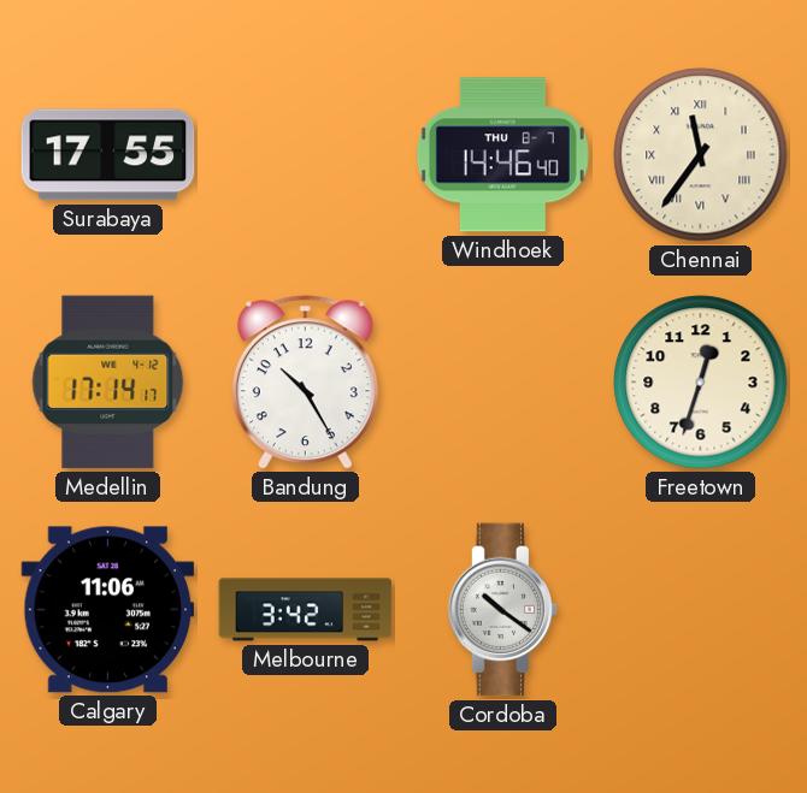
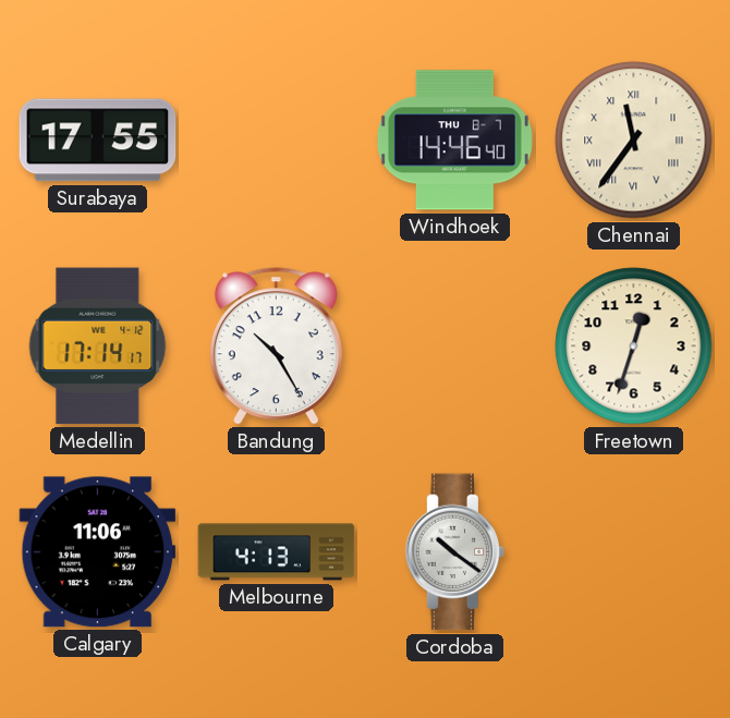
Melbourne: 3:42 -> 4:13 (277, 552)
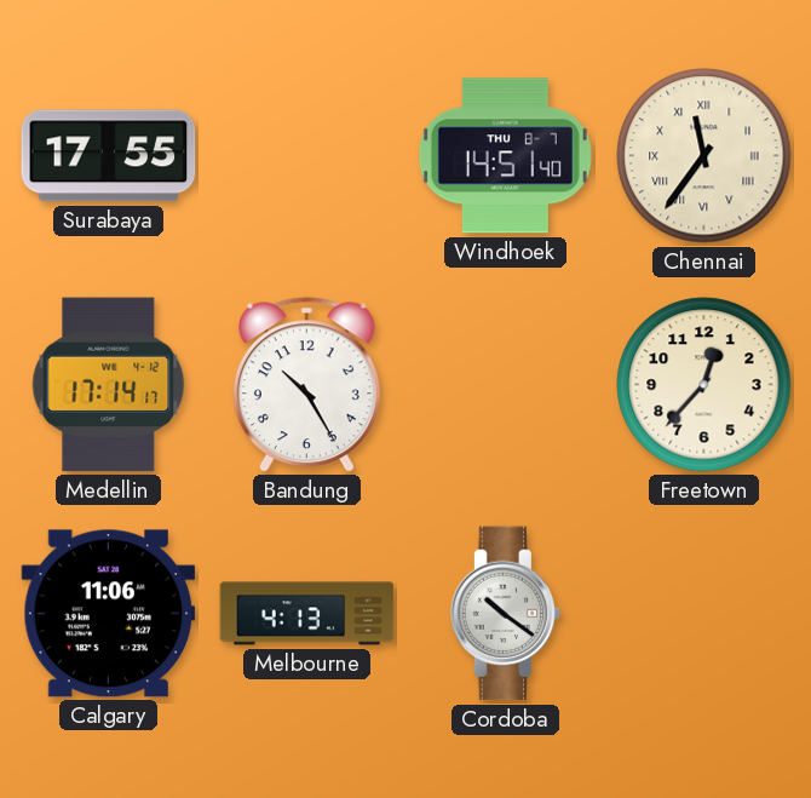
Windhoek: 14:46 -> 14:51 (505, 156)
Freetown: 12:33 -> 12:37 (704, 385)
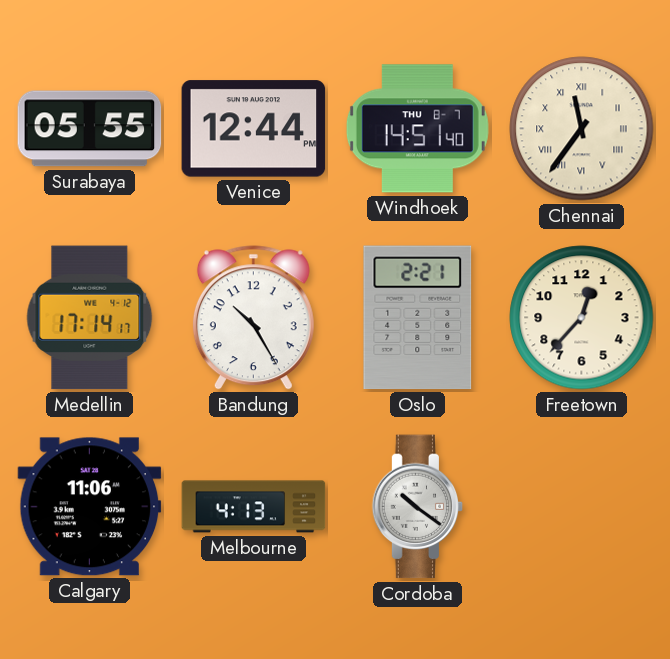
Surabaya: 17:55 -> 05:55 (90, 129)
Venice: none -> 12:44 (254, 129)
Oslo: none -> 2:21 (418, 318)
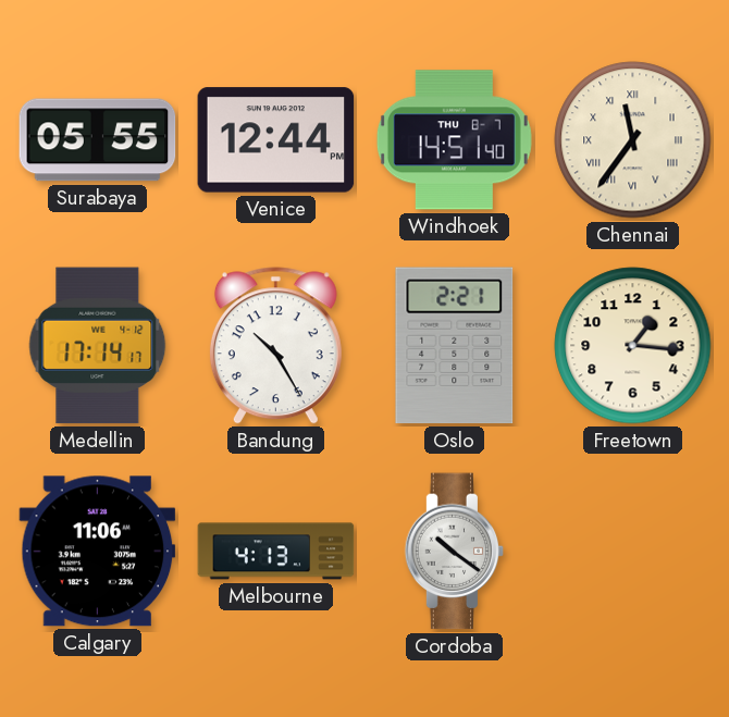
Freetown: 12:37 -> 1:16 (633, 346)
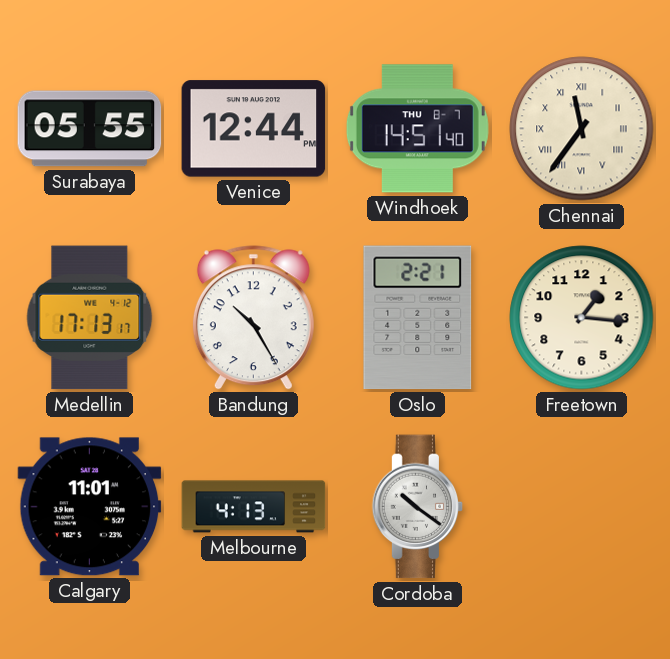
Medellin: 17:14 -> 17:13 (90, 318)
Calgary: 11:06 -> 11:01 (90, 507)
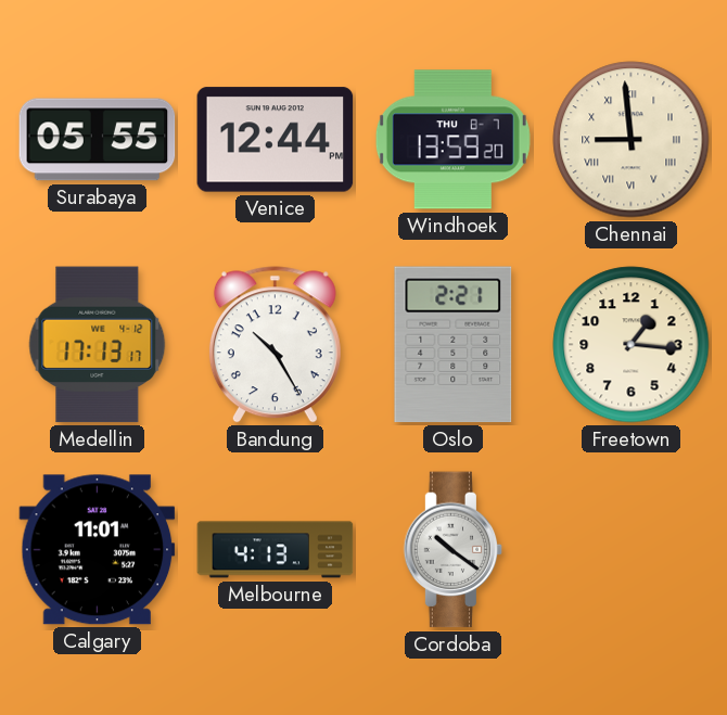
Windhoek: 14:51 -> 13:59 (452, 140)
Chennai: 11:36 -> 8:59 (632, 140)
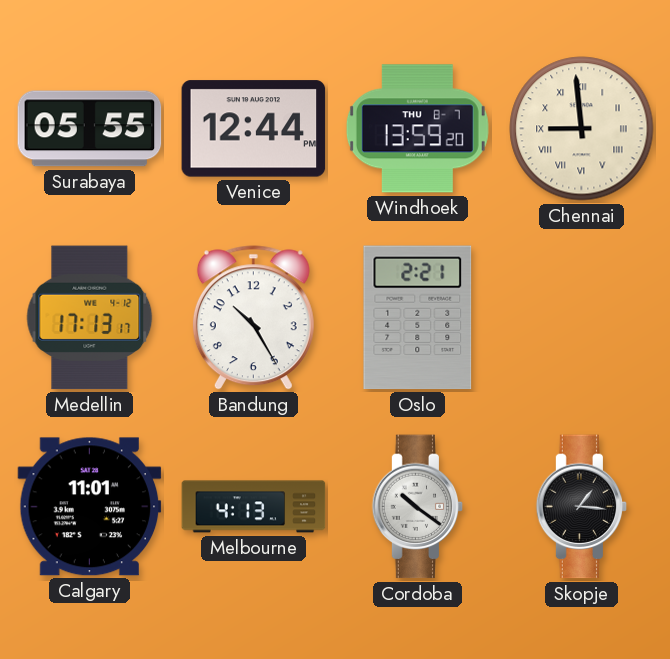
Freetown: 1:16 -> none (632, 345)
Skopje: none -> 1:16 (582, 507)
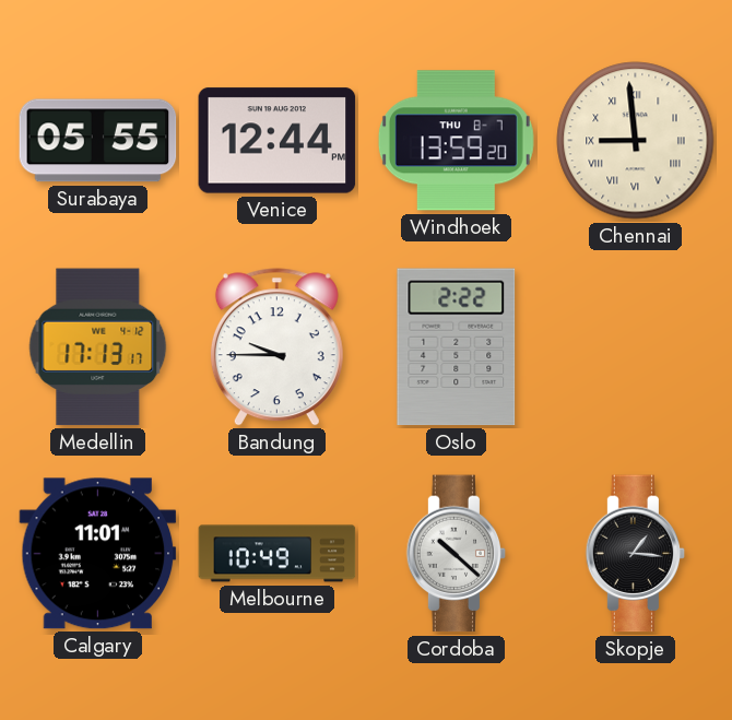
Bandung: 10:25 -> 9:45 (276, 347)
Oslo: 2:21 -> 2:22 (457, 347)
Melbourne: 4:13 -> 10:49 (278, 554)
Cordoba: 10:21 -> 10:22 (457, 554)
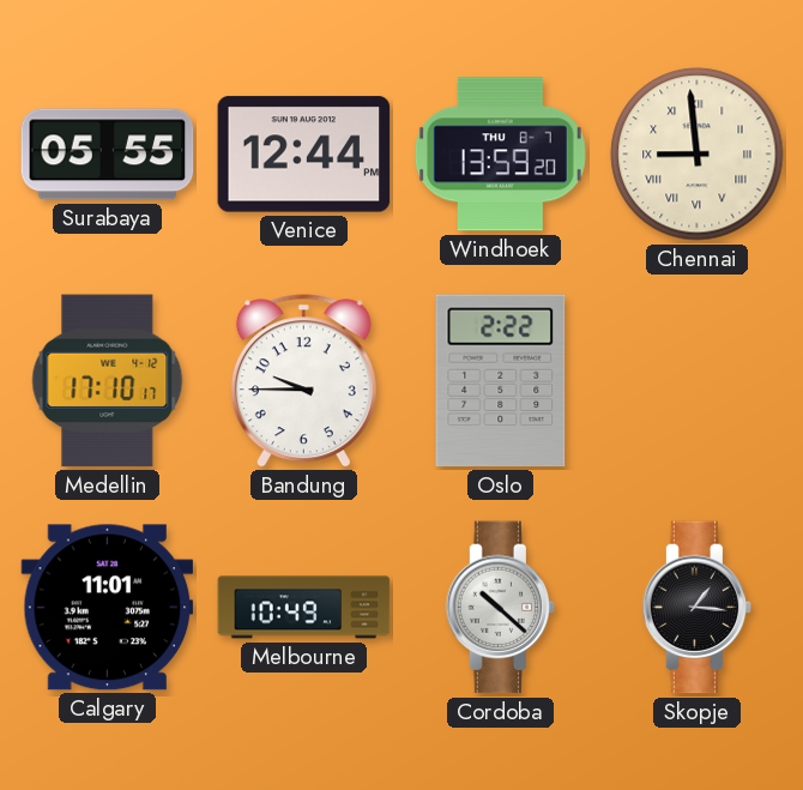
Medellin: 17:13 -> 17:10 (108, 381)
